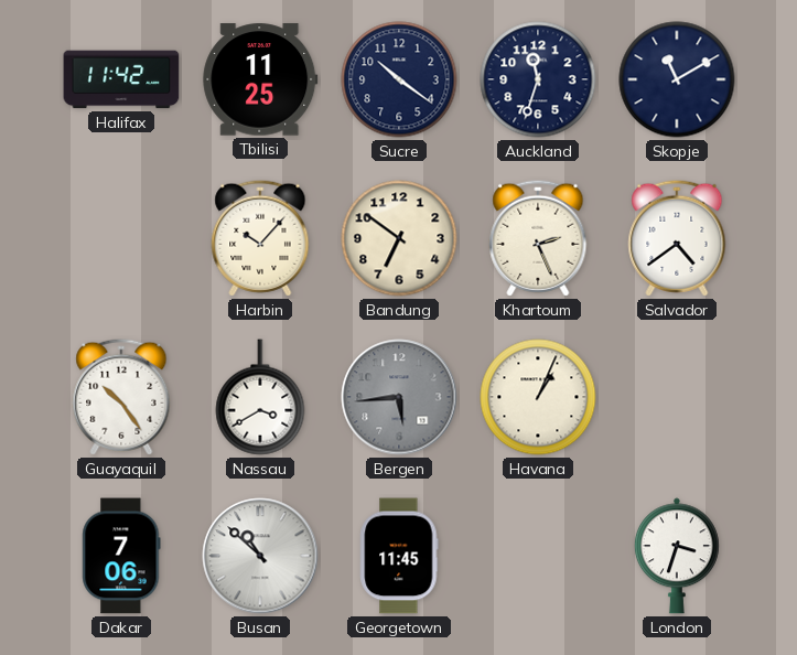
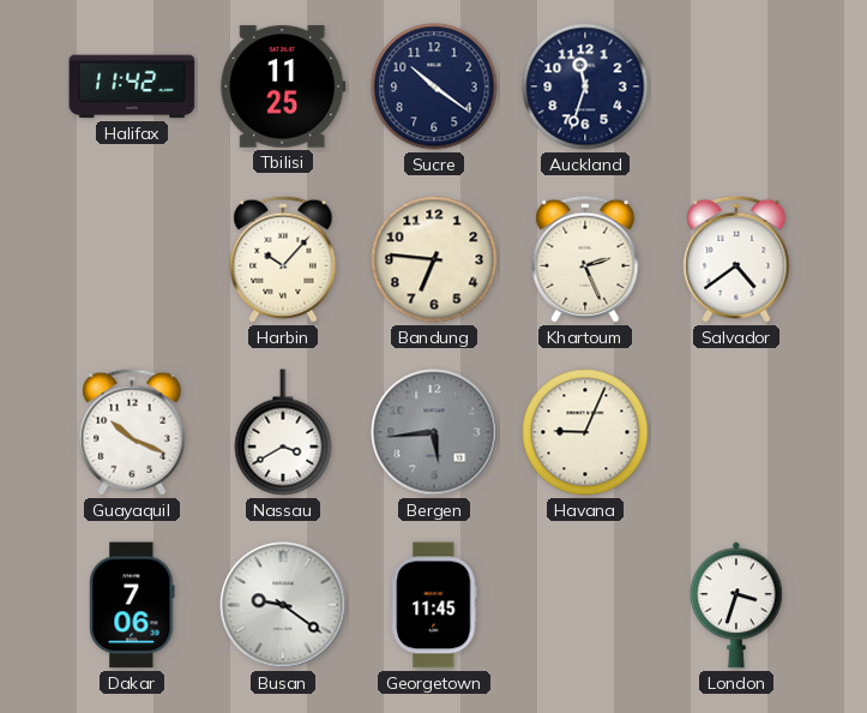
Skopje: 11:10 -> none (677, 79)
Bandung: 6:51 -> 6:46 (434, 259)
Guayaquil: 10:24 -> 10:19 (132, 432)
Havana: 1:04 -> 9:04 (585, 432)
Busan: 10:52 -> 9:21 (283, 605)
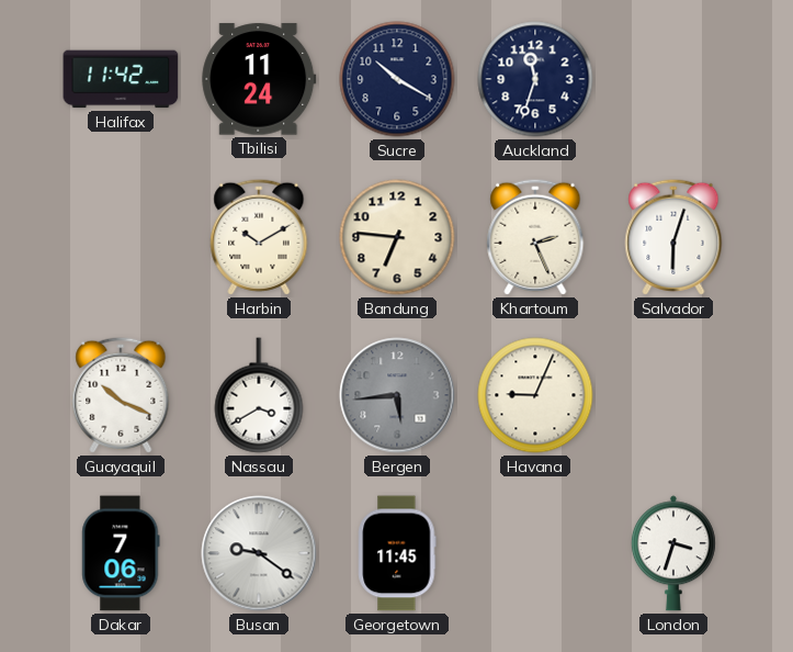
Tbilisi: 11:25 -> 11:24 (259, 79)
Sucre: 10:21 -> 10:20 (397, 79)
Harbin: 10:07 -> 10:10 (259, 237)
Salvador: 4:39 -> 6:03 (673, 237)
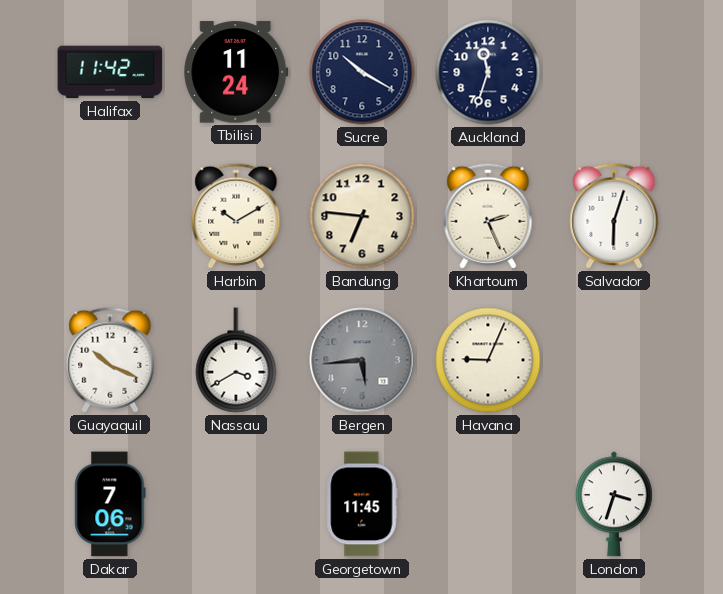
Busan: 9:21 -> none (259, 553)
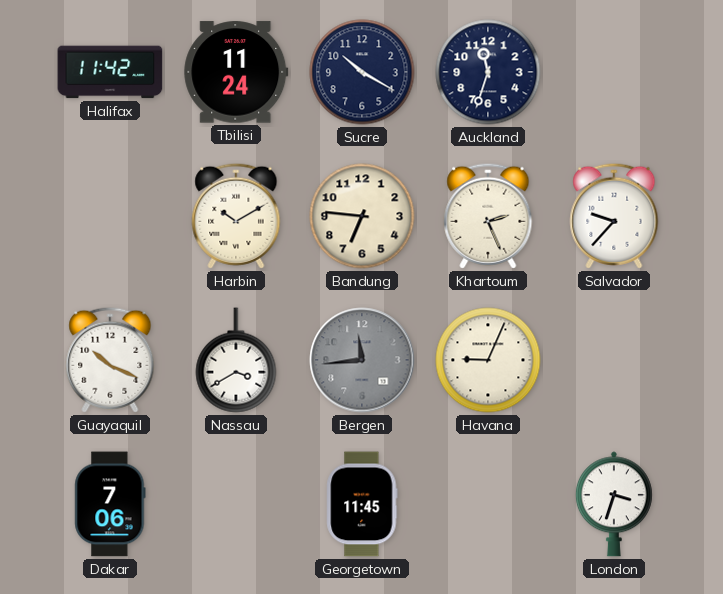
Salvador: 6:03 -> 9:37 (614, 216)
Bergen: 5:44 -> 11:44 (362, 360)
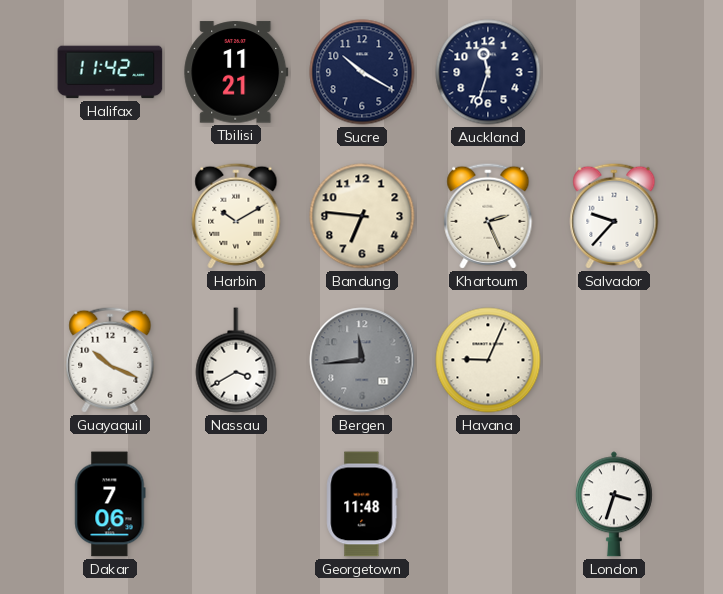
Tbilisi: 11:24 -> 11:21 (236, 72)
Georgetown: 11:45 -> 11:48 (362, 504)
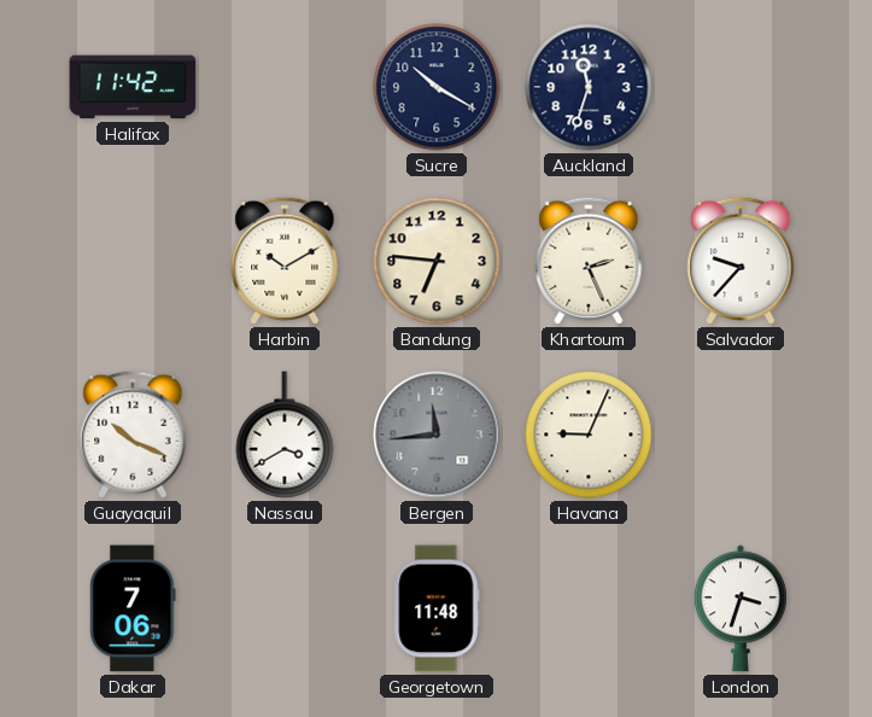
Tbilisi: 11:21 -> none (236, 72)
